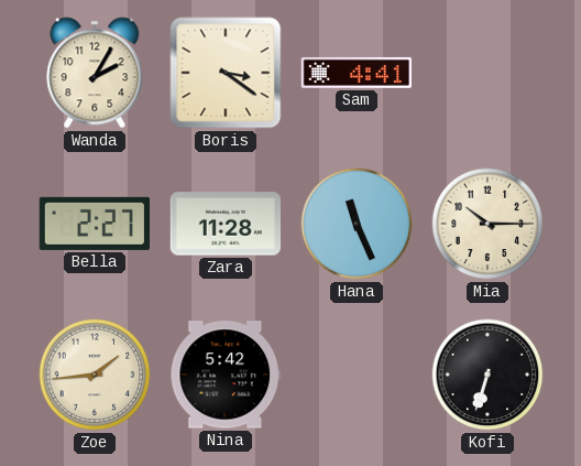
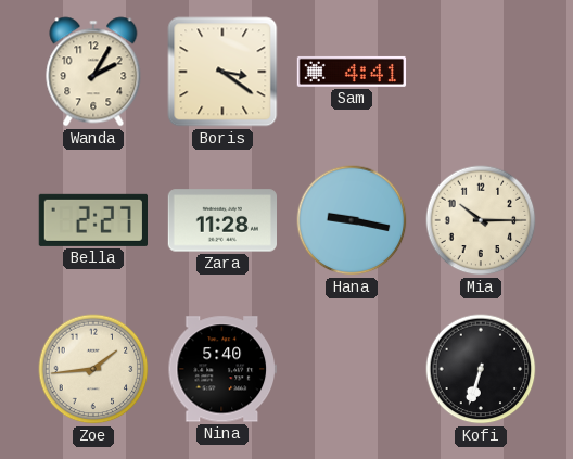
Hana: 11:26 -> 9:17 (352, 220)
Nina: 5:42 -> 5:40 (222, 369)
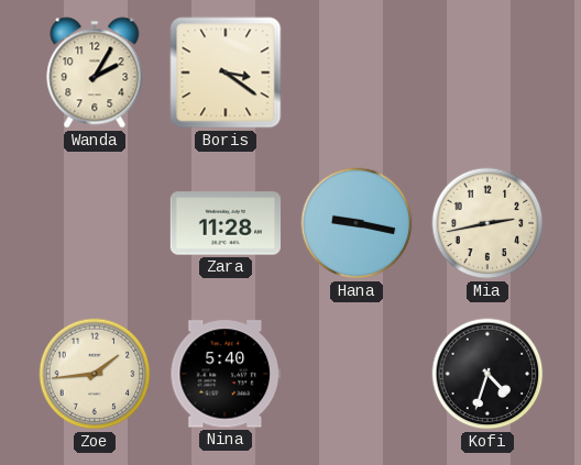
Sam: 4:41 -> none (352, 72)
Bella: 2:27 -> none (92, 220)
Mia: 10:15 -> 2:43 (487, 223)
Kofi: 6:33 -> 4:33 (487, 374)
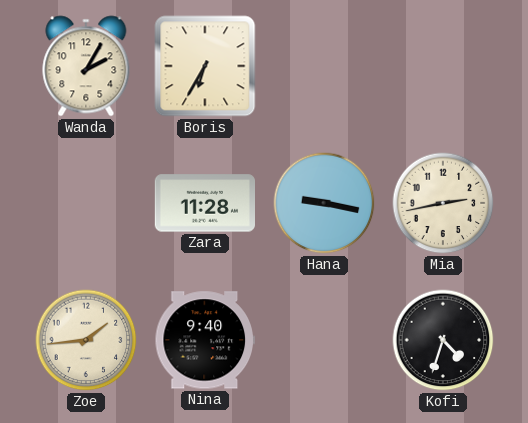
Boris: 3:21 -> 6:35 (205, 66)
Nina: 5:40 -> 9:40 (205, 340)
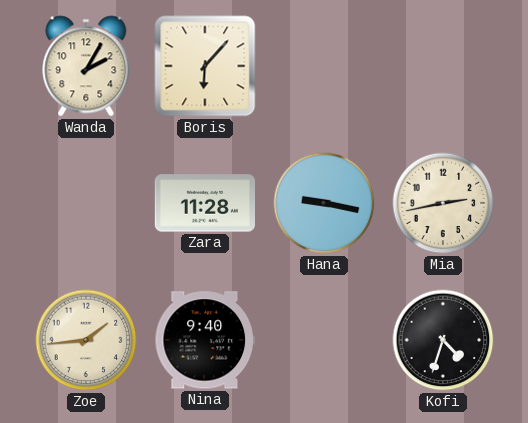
Boris: 6:35 -> 6:07 (205, 66)
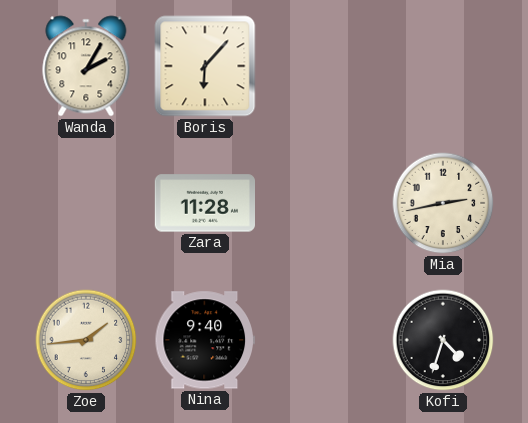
Hana: 9:17 -> none (324, 203)
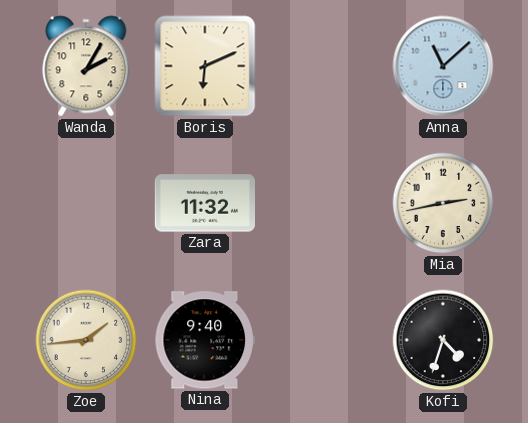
Boris: 6:07 -> 6:11 (205, 66)
Anna: none -> 11:08 (443, 66)
Zara: 11:28 -> 11:32 (204, 203)
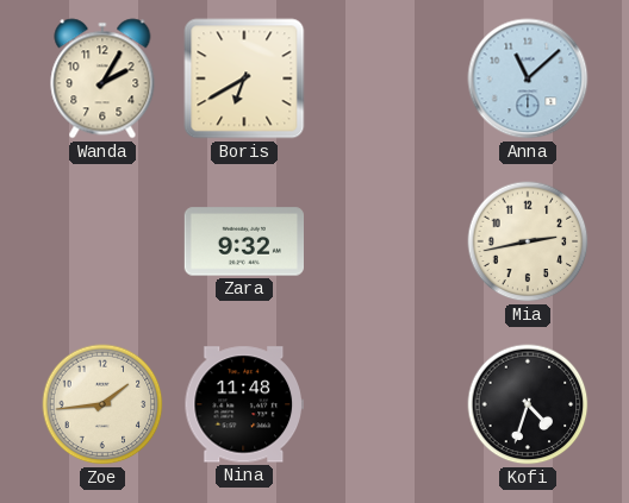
Boris: 6:11 -> 6:40 (244, 78)
Zara: 11:32 -> 9:32 (243, 241)
Nina: 9:40 -> 11:48 (244, 404)
